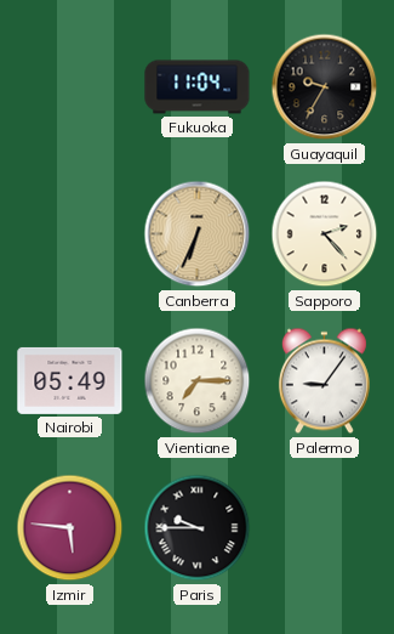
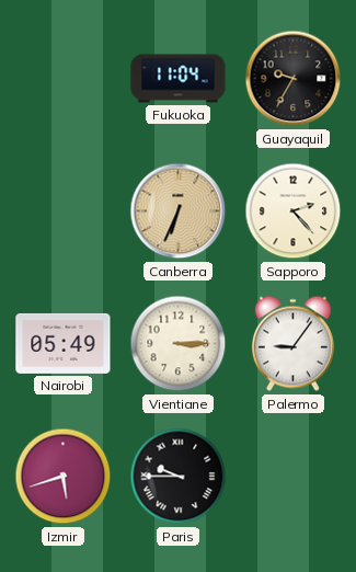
Vientiane: 7:15 -> 3:15 (179, 344)
Izmir: 5:46 -> 5:42 (64, 477)
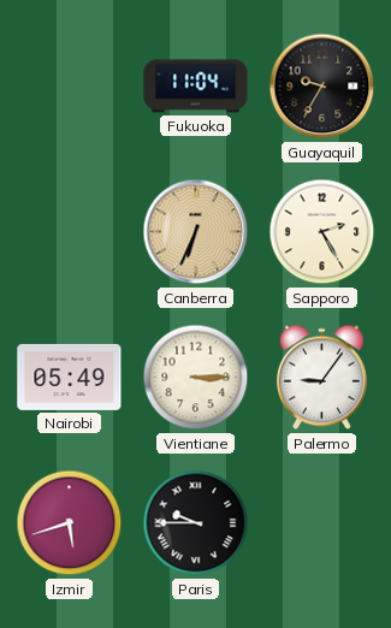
Sapporo: 2:23 -> 2:25 (322, 232)
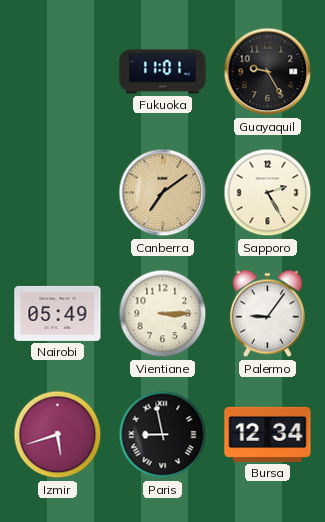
Fukuoka: 11:04 -> 11:01 (163, 72)
Guayaquil: 9:35 -> 9:25 (268, 72)
Canberra: 6:34 -> 7:09 (163, 193)
Paris: 9:45 -> 8:58 (163, 435)
Bursa: none -> 12:34 (268, 434)
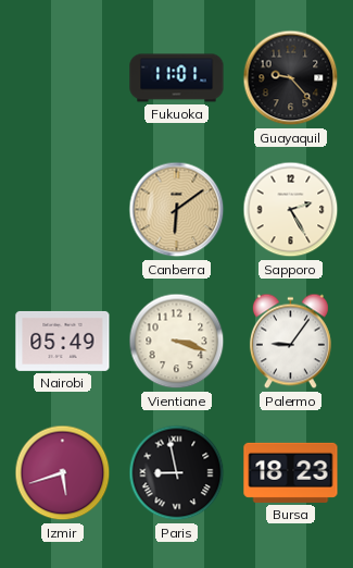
Guayaquil: 9:25 -> 9:23 (291, 78)
Canberra: 7:09 -> 6:09 (177, 210)
Vientiane: 3:15 -> 3:18 (177, 342)
Bursa: 12:34 -> 18:23 (291, 472)
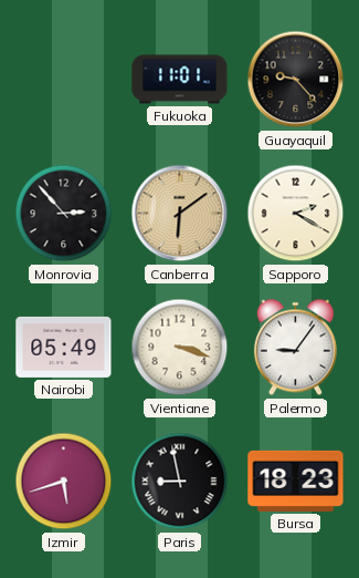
Monrovia: none -> 2:53 (64, 214)
Sapporo: 2:25 -> 2:20 (296, 214)
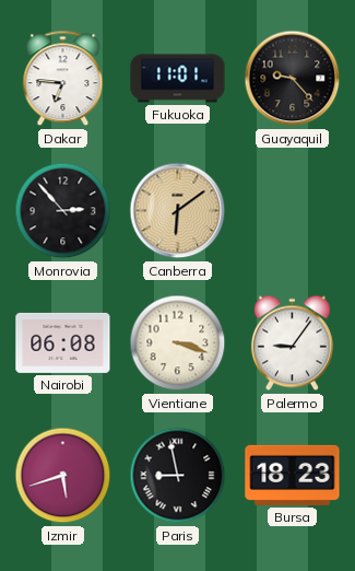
Dakar: none -> 6:46 (63, 79)
Sapporo: 2:20 -> none (296, 214)
Nairobi: 05:49 -> 06:08 (63, 342)
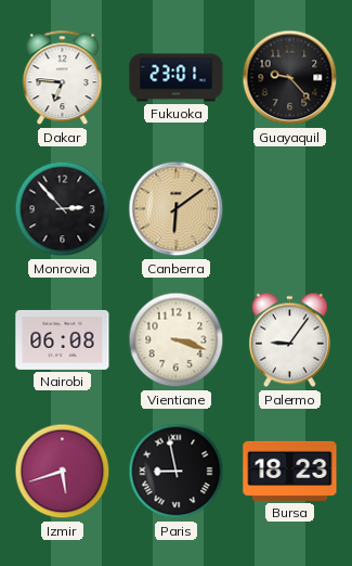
Fukuoka: 11:01 -> 23:01 (177, 78)
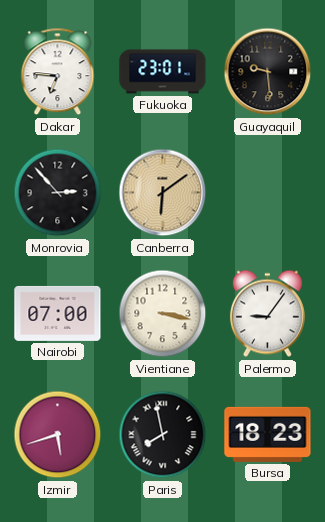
Guayaquil: 9:23 -> 9:29 (268, 72)
Nairobi: 06:08 -> 07:00 (58, 313)
Vientiane: 3:18 -> 3:17 (163, 314)
Paris: 8:58 -> 7:58 (163, 435)
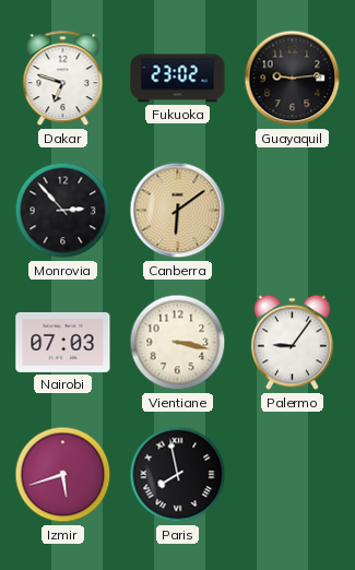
Dakar: 6:46 -> 6:48 (63, 79)
Fukuoka: 23:01 -> 23:02 (178, 79)
Guayaquil: 9:29 -> 9:14 (293, 79)
Nairobi: 07:00 -> 07:03 (63, 342)
Bursa: 18:23 -> none (268, 434)
